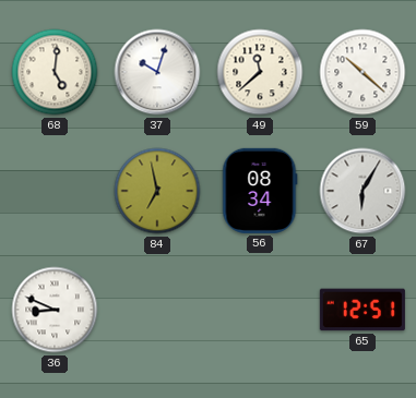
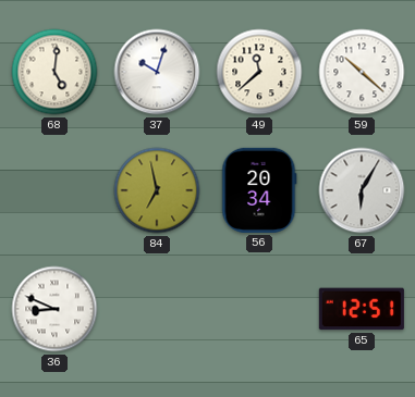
56: 08:34 -> 20:34 (259, 190)
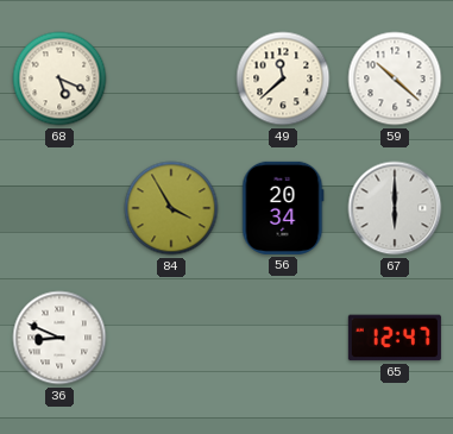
68: 5:01 -> 5:19 (59, 78)
37: 10:03 -> none (157, 72)
84: 6:58 -> 3:55 (171, 208)
67: 6:05 -> 6:00 (395, 208)
65: 12:51 -> 12:47 (395, 338)
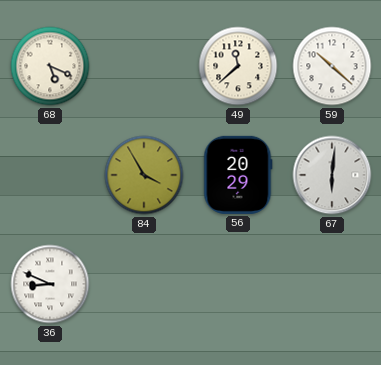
56: 20:34 -> 20:29 (238, 175)
67: 6:00 -> 6:01 (332, 175)
65: 12:47 -> none (395, 338)
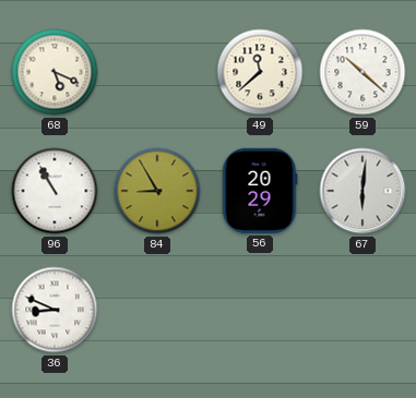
96: none -> 10:55 (55, 191)
84: 3:55 -> 8:55 (157, 191)
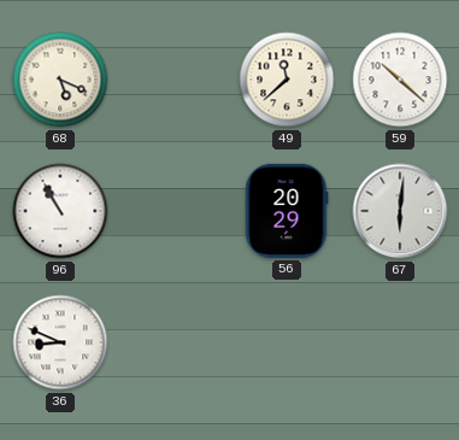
84: 8:55 -> none (157, 191)
